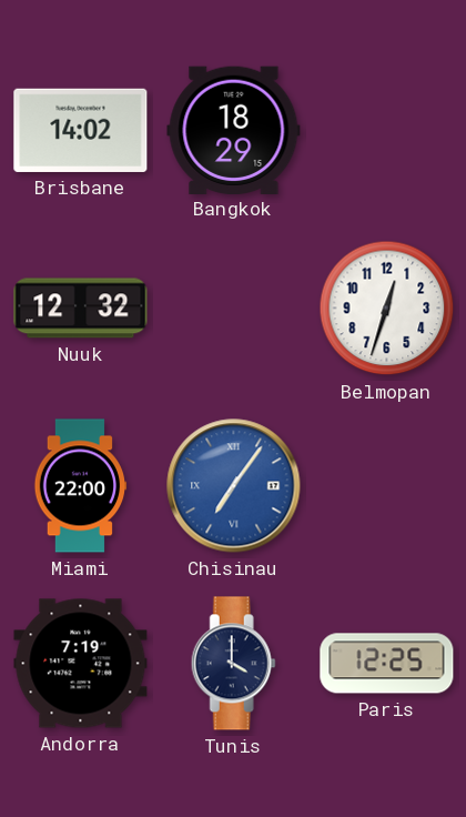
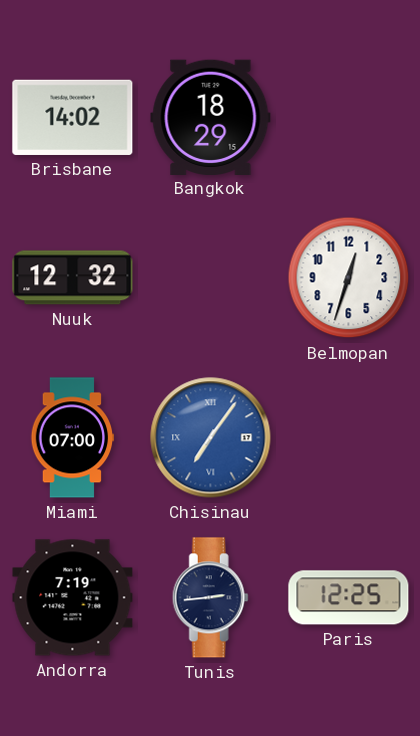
Miami: 22:00 -> 07:00 (73, 438)
Tunis: 4:00 -> 2:44 (210, 598)
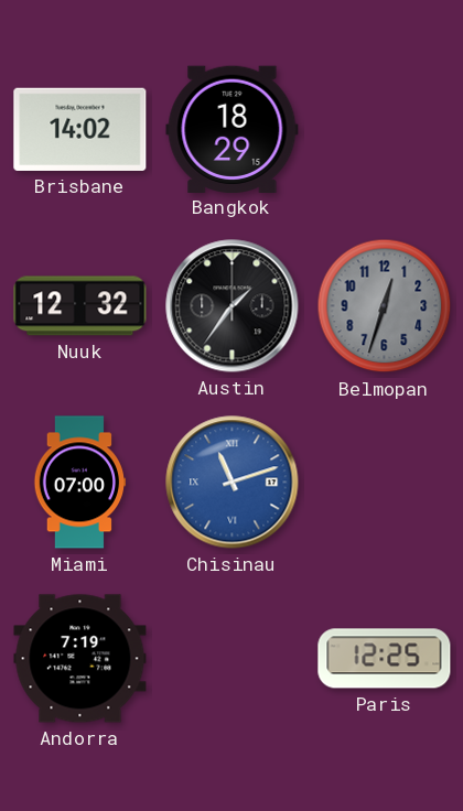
Austin: none -> 1:36 (233, 306)
Belmopan dial: white -> grey (385, 306)
Chisinau: 7:06 -> 11:12 (233, 483)
Tunis: 2:44 -> none (210, 598)
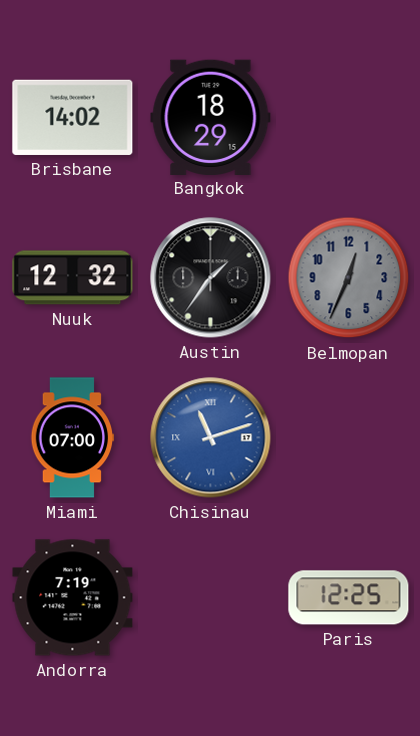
Belmopan: 12:33 -> 12:34 (349, 278)
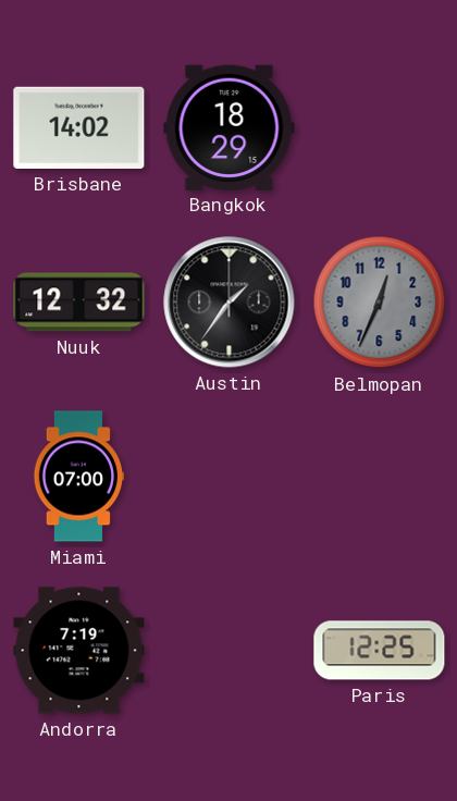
Chisinau: 11:12 -> none (211, 438)
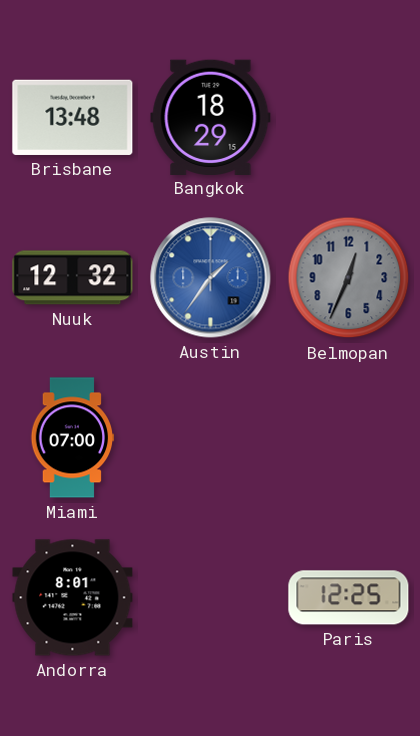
Brisbane: 14:02 -> 13:48 (73, 117)
Austin dial: black -> blue (211, 278)
Andorra: 7:19 -> 8:01 (73, 598)
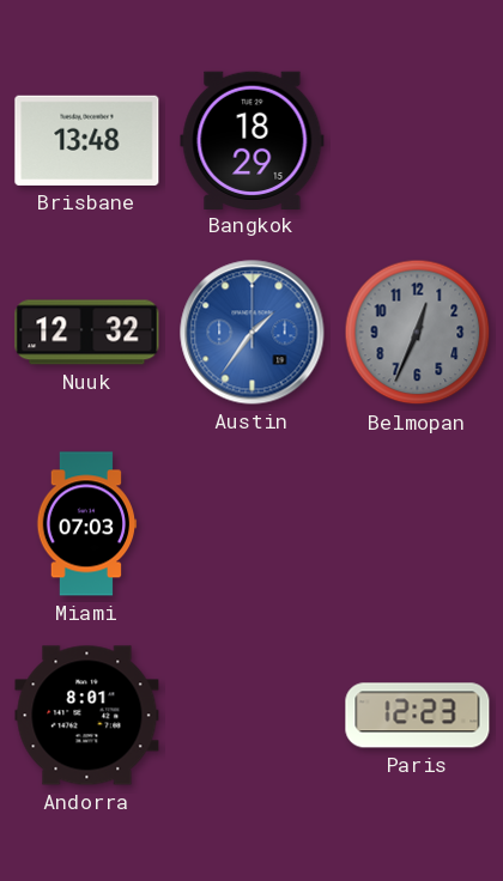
Miami: 07:00 -> 07:03 (87, 524)
Paris: 12:25 -> 12:23 (418, 716)
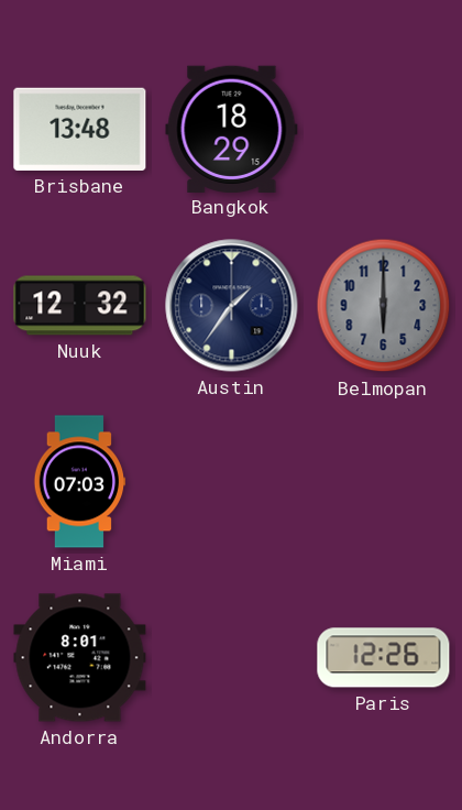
Austin dial: blue -> navy (232, 306)
Belmopan: 12:34 -> 6:00 (384, 306)
Paris: 12:23 -> 12:26 (384, 658)
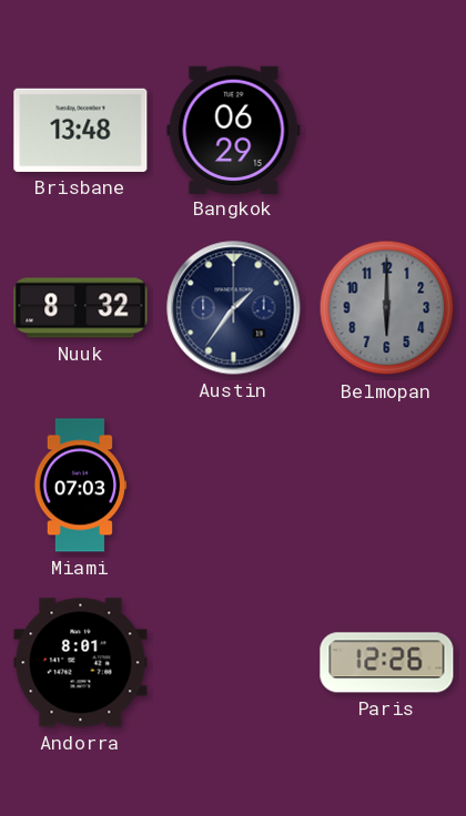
Bangkok: 18:29 -> 06:29 (234, 130)
Nuuk: 12:32 -> 8:32 (81, 308)
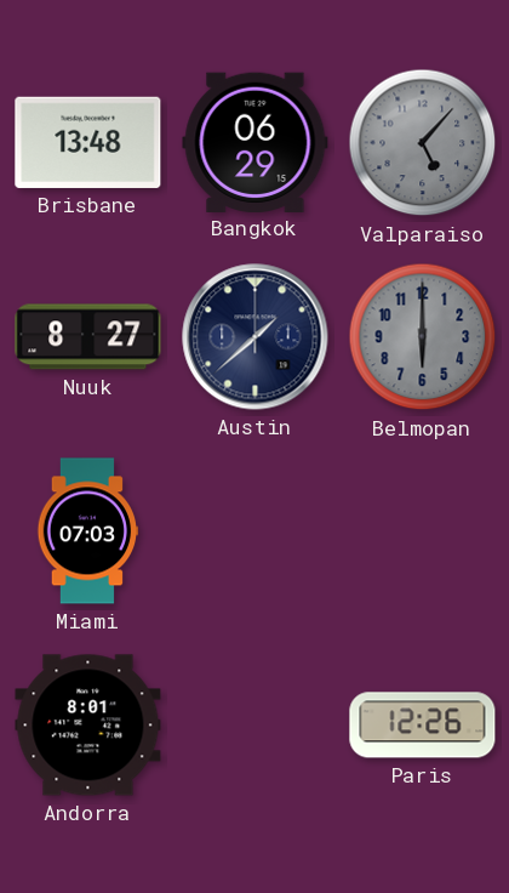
Valparaiso: none -> 5:07 (423, 143)
Nuuk: 8:32 -> 8:27 (88, 337)
Austin: 1:36 -> 1:38 (256, 337)
